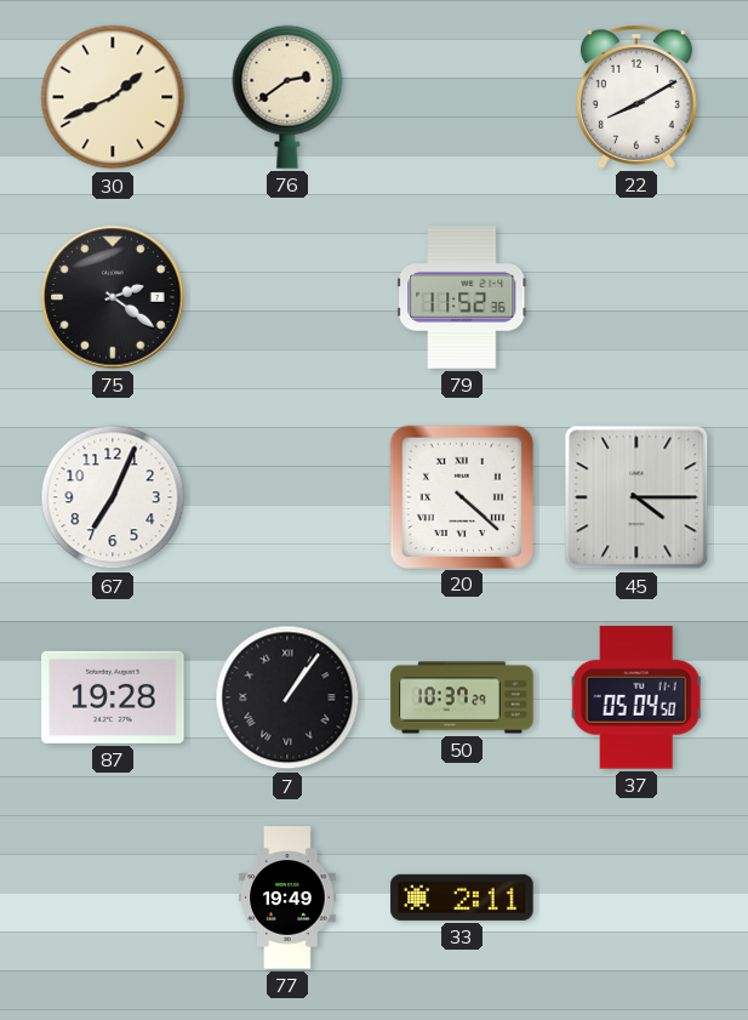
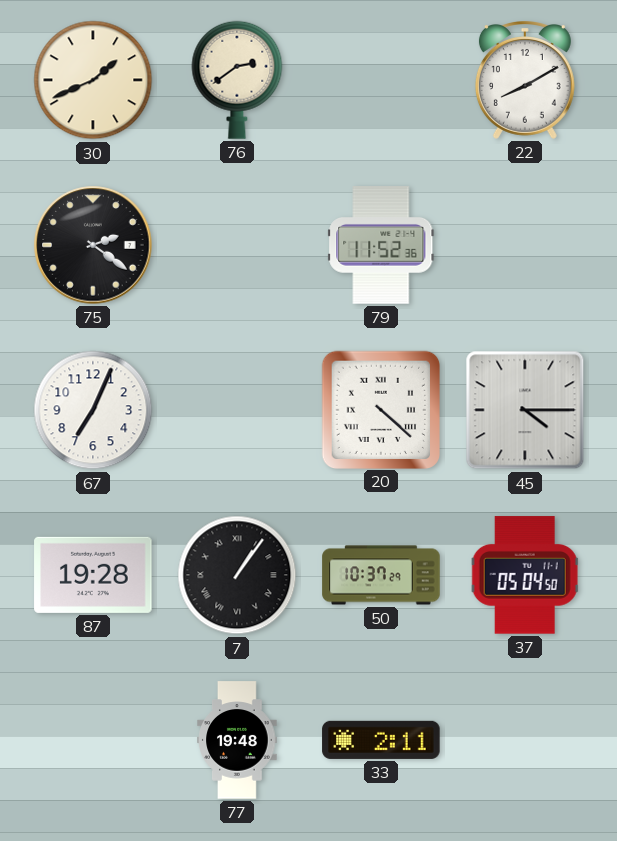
77: 19:49 -> 19:48 (237, 740)
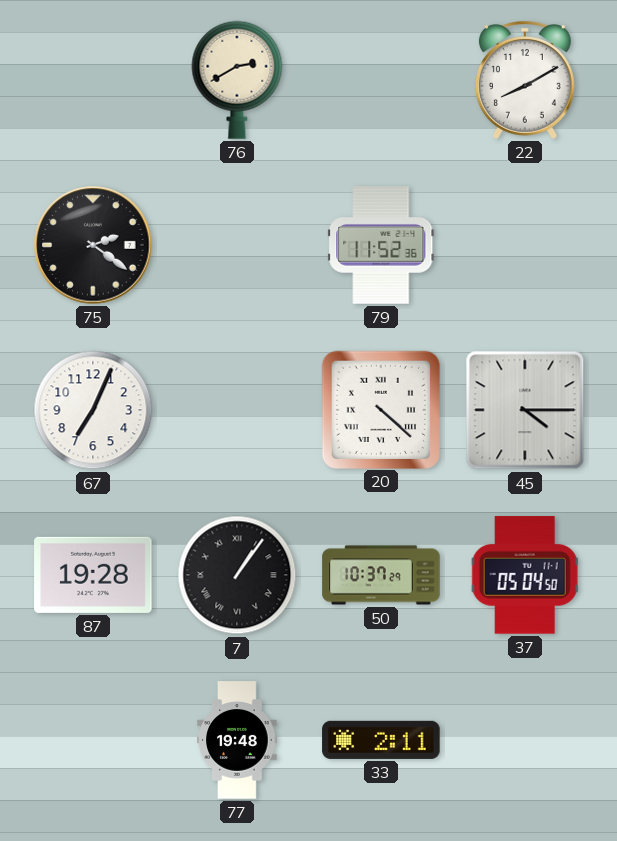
30: 1:41 -> none (93, 80)
76: 2:39 -> 2:40 (237, 80)
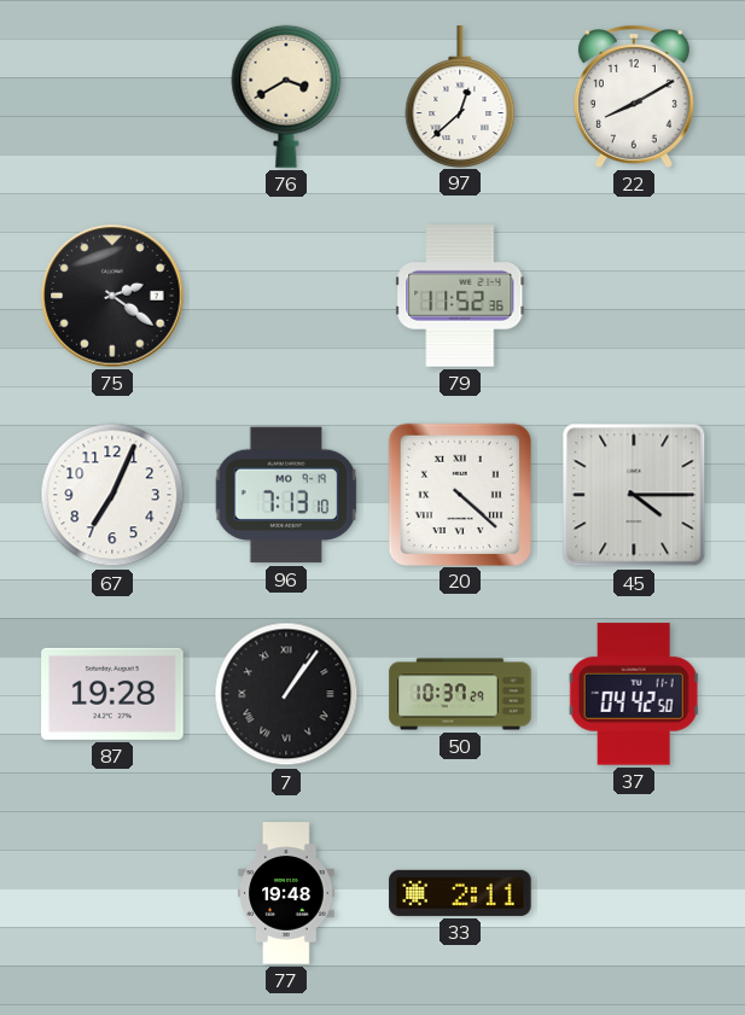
76: 2:40 -> 3:40 (286, 97)
97: none -> 12:38 (460, 97)
96: none -> 7:13 (286, 495)
37: 05:04 -> 04:42 (634, 694)
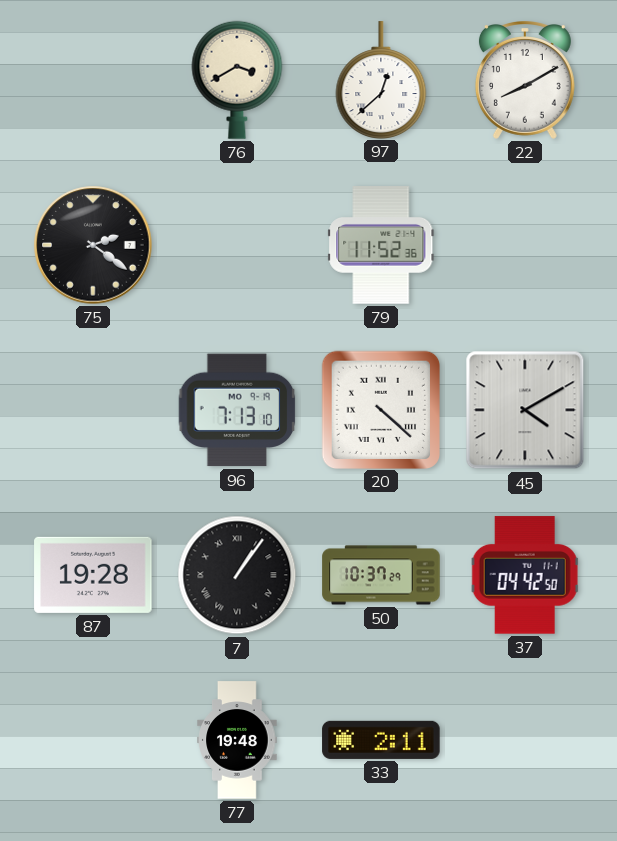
67: 7:04 -> none (112, 495)
45: 4:15 -> 4:10 (525, 410)
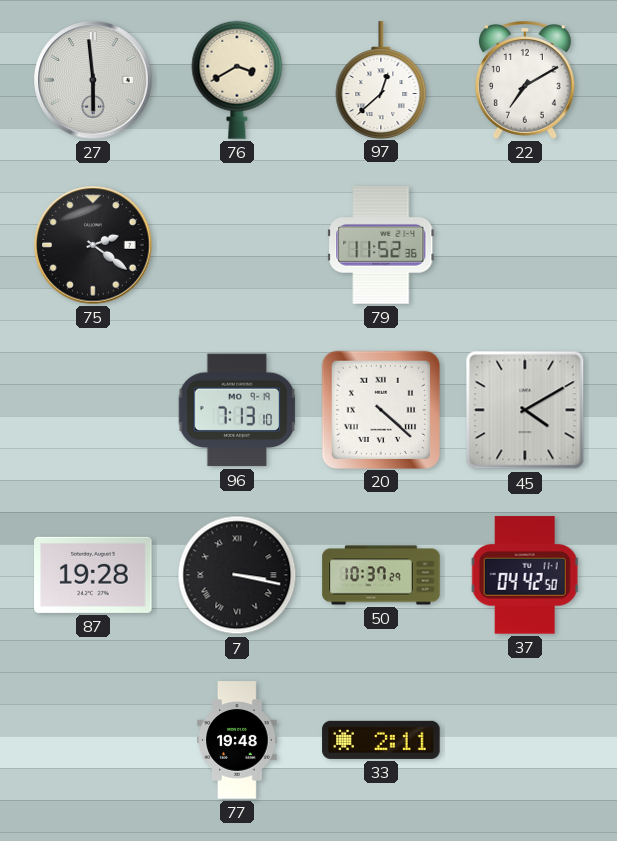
27: none -> 5:59 (93, 80)
22: 8:10 -> 7:10 (525, 81)
7: 1:06 -> 3:17 (237, 575)
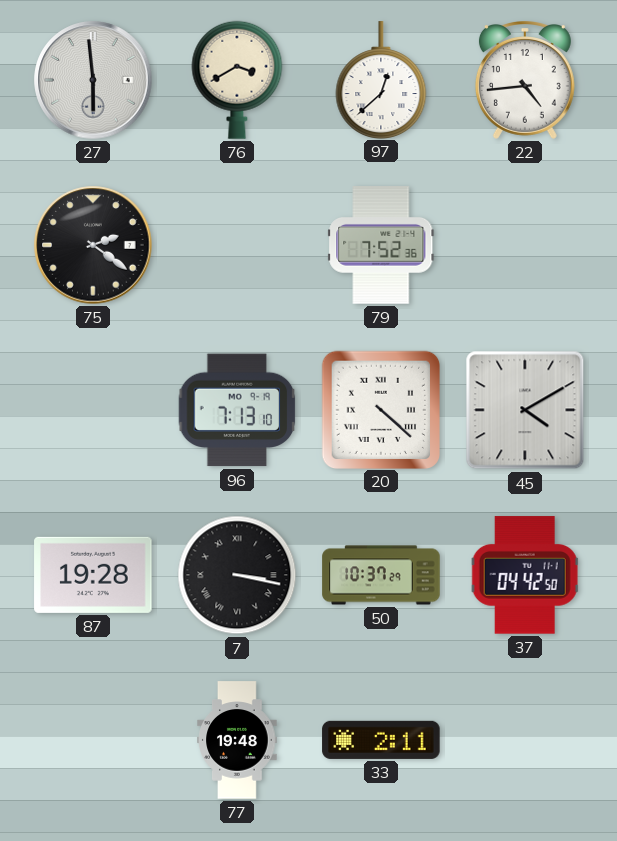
22: 7:10 -> 4:44 (525, 81)
79: 11:52 -> 7:52 (381, 245)
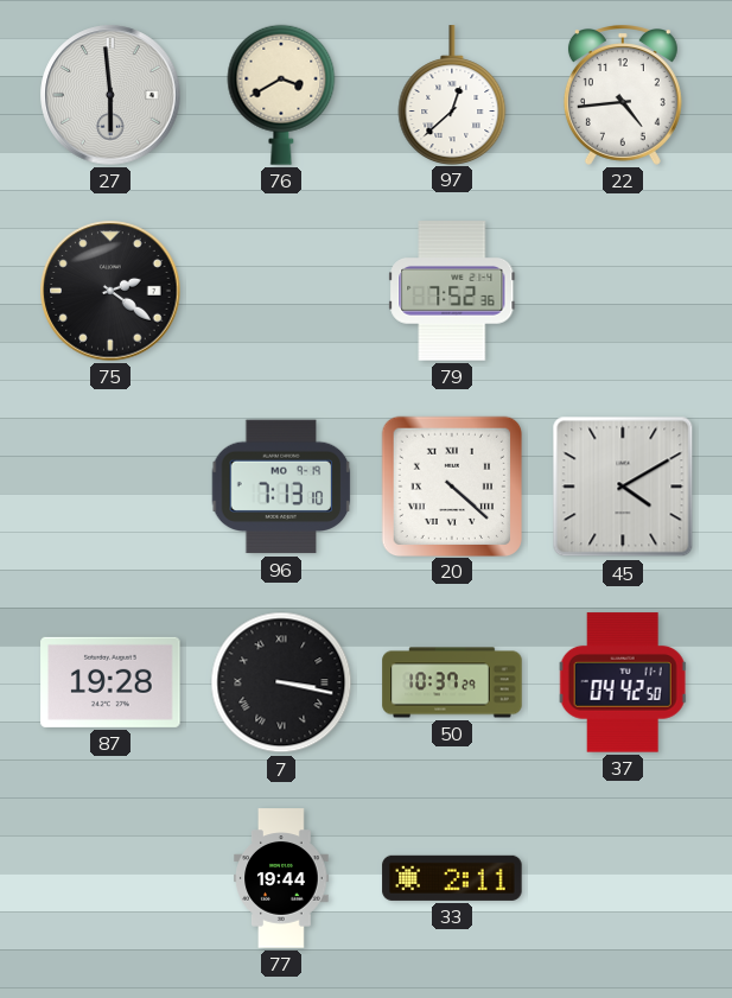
77: 19:48 -> 19:44 (281, 878)
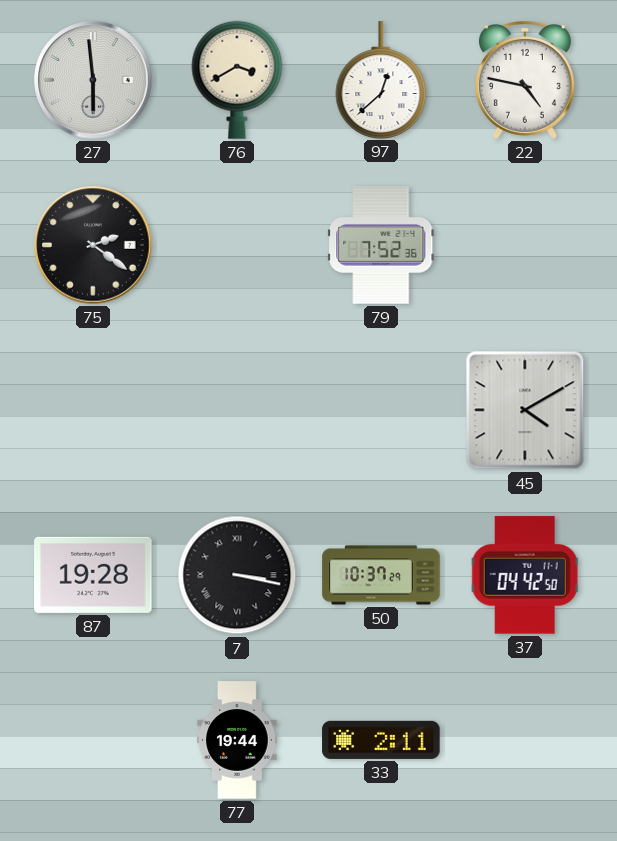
22: 4:44 -> 4:47 (525, 81)
96: 7:13 -> none (281, 487)
20: 4:22 -> none (451, 485)
